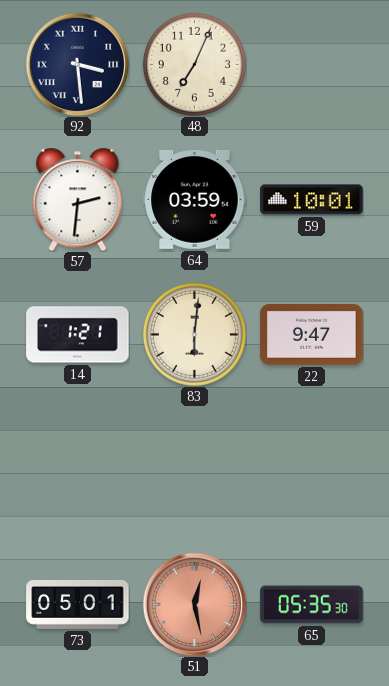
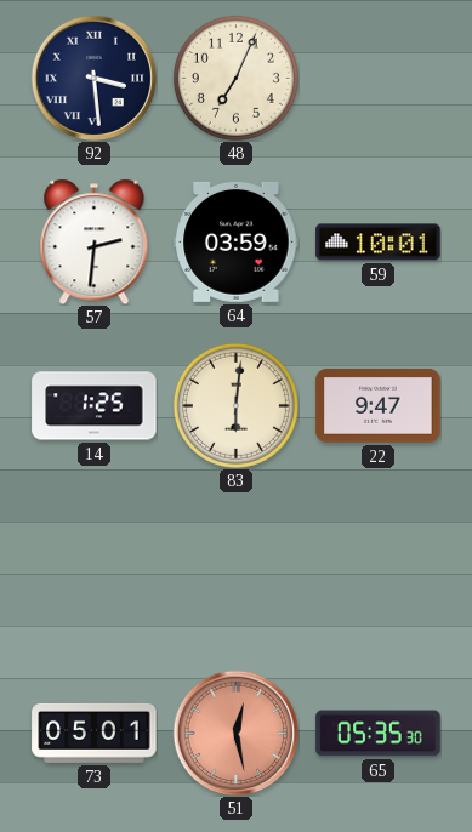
14: 1:21 -> 1:25 (95, 406)
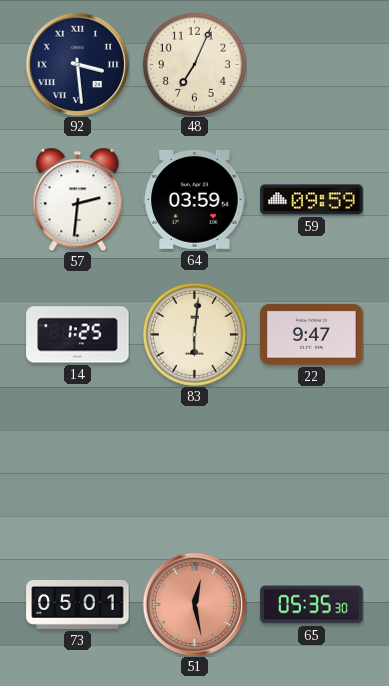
59: 10:01 -> 09:59 (312, 200)
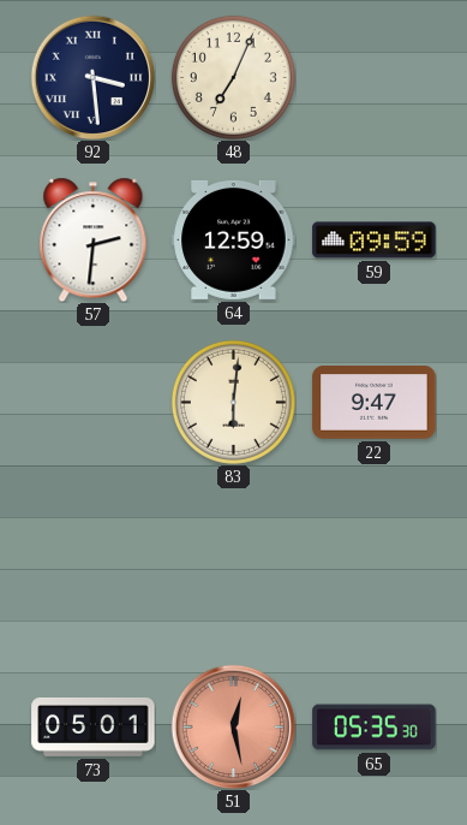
64: 03:59 -> 12:59 (234, 239)
14: 1:25 -> none (78, 335)
